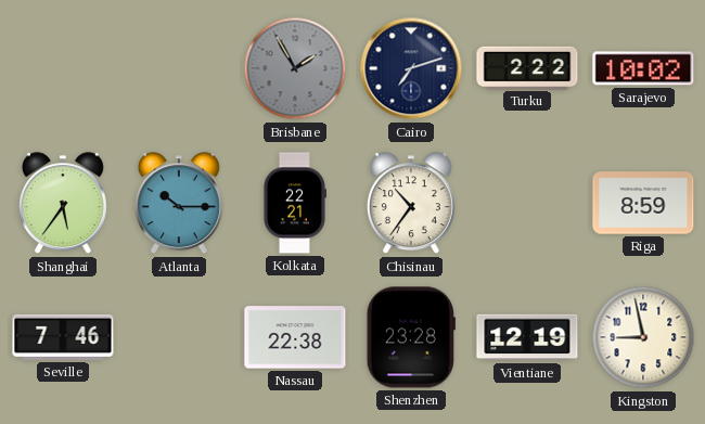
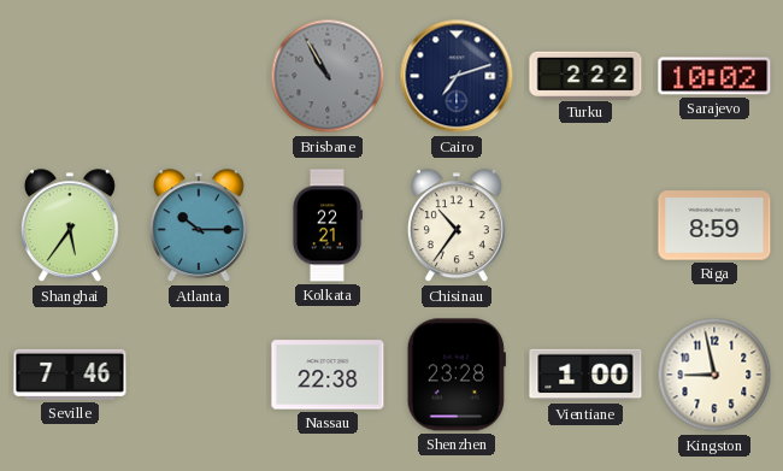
Brisbane: 1:55 -> 10:55 (328, 76)
Vientiane: 12:19 -> 1:00 (585, 375)
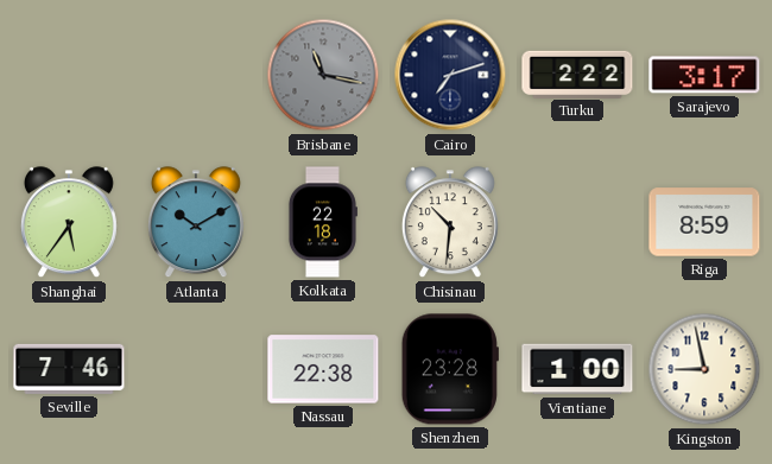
Brisbane: 10:55 -> 11:17 (323, 75)
Sarajevo: 10:02 -> 3:17 (704, 75)
Atlanta: 10:15 -> 10:10 (196, 223)
Kolkata: 22:21 -> 22:18 (322, 222)
Chisinau: 10:36 -> 10:31 (450, 223)
